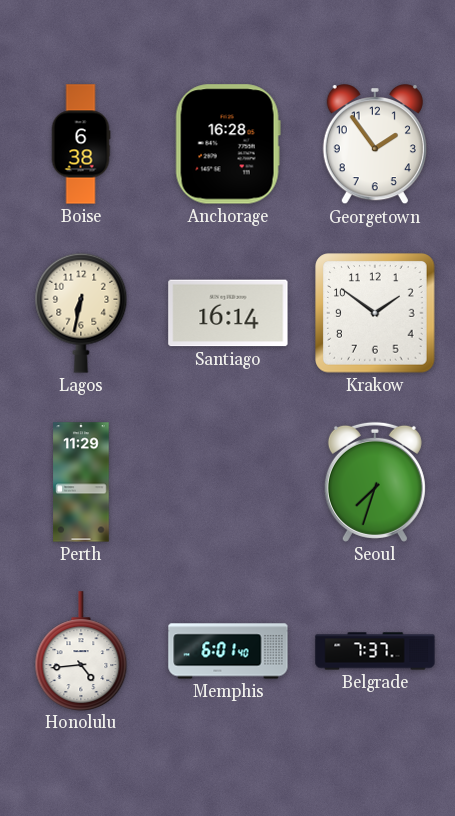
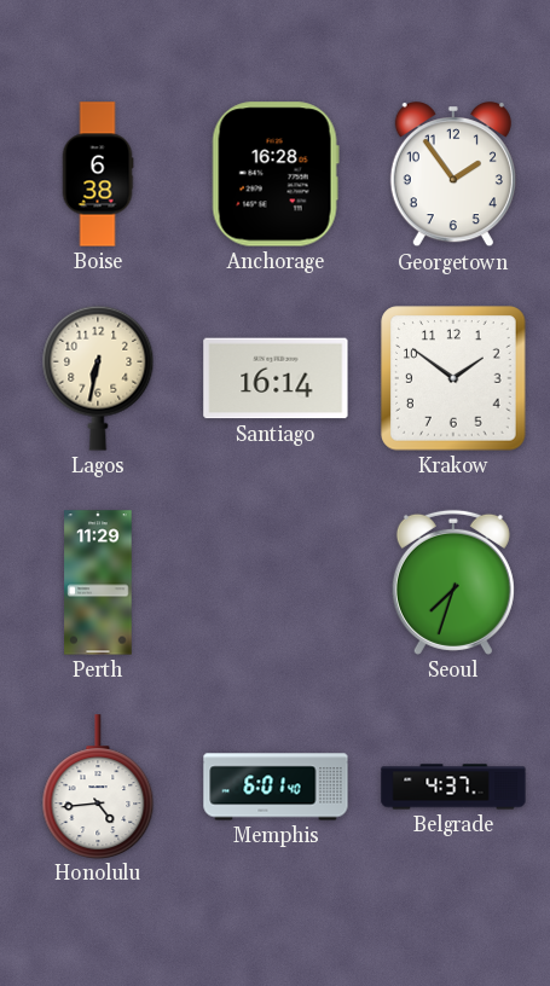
Belgrade: 7:37 -> 4:37 (453, 787)
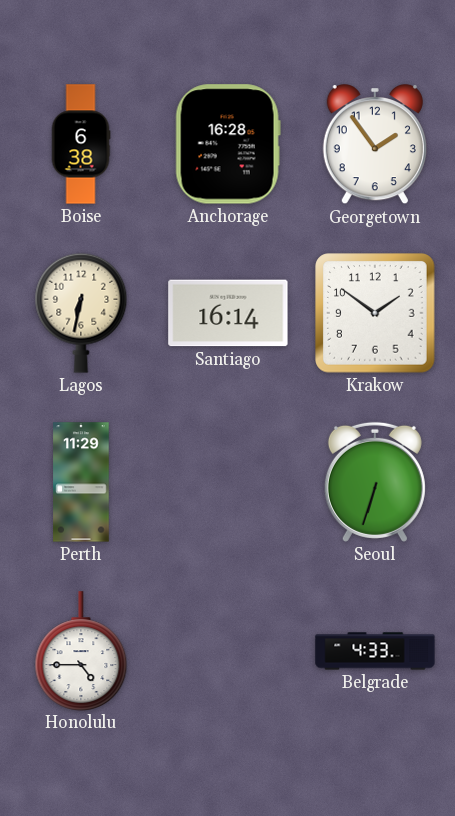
Seoul: 7:33 -> 6:33 (375, 482)
Honolulu: 4:44 -> 4:45 (81, 651)
Memphis: 6:01 -> none (276, 787)
Belgrade: 4:37 -> 4:33 (375, 651)
